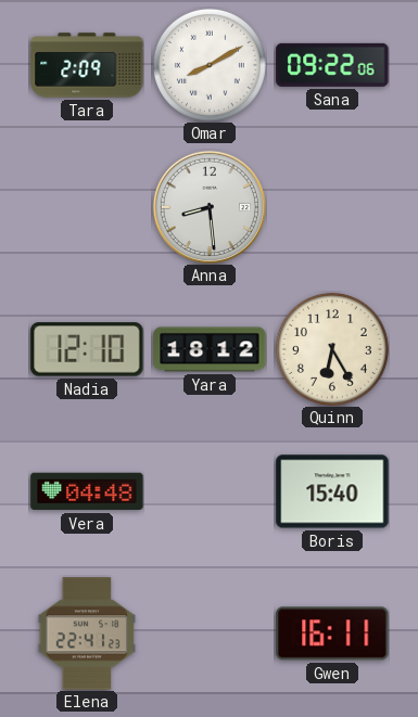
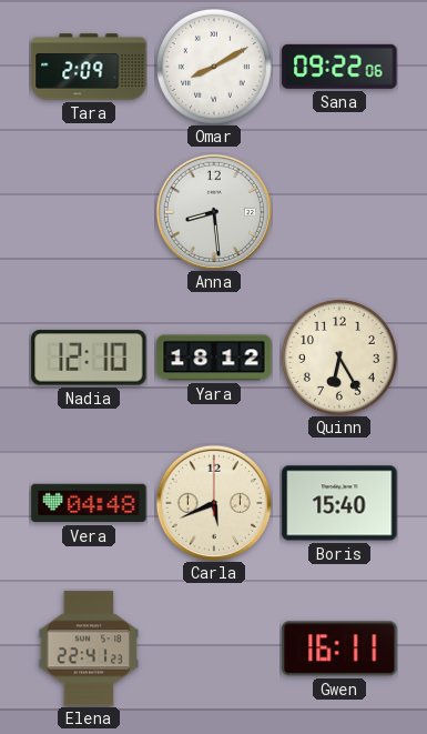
Carla: none -> 5:41 (213, 502)
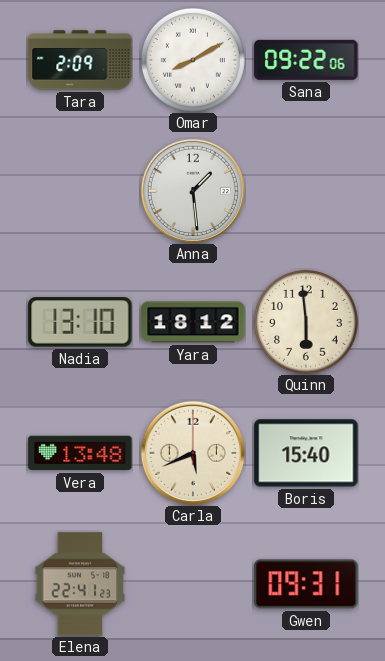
Anna: 8:29 -> 1:29 (192, 190)
Nadia: 12:10 -> 13:10 (80, 322)
Quinn: 6:25 -> 5:59 (306, 322)
Vera: 04:48 -> 13:48 (80, 453)
Gwen: 16:11 -> 09:31 (306, 584)
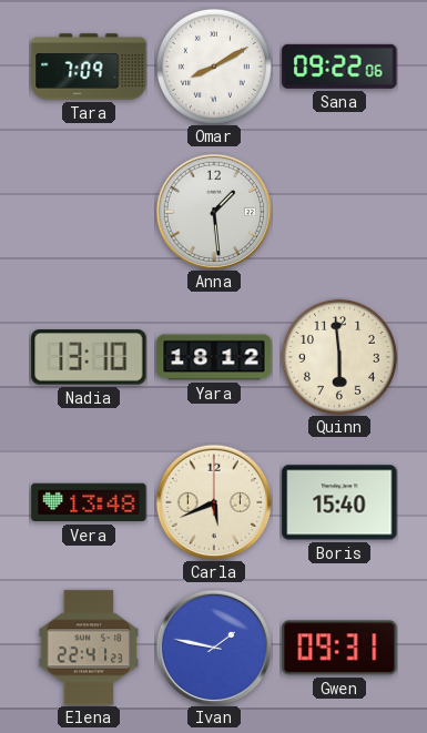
Tara: 2:09 -> 7:09 (89, 67)
Ivan: none -> 1:47 (213, 647)
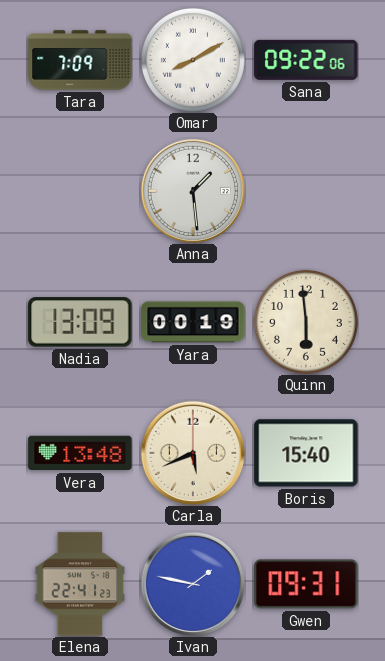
Nadia: 13:10 -> 13:09 (80, 322)
Yara: 18:12 -> 00:19 (193, 322)
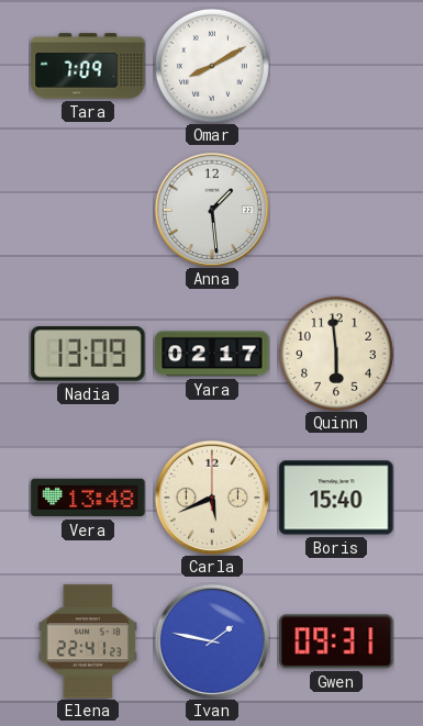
Sana: 09:22 -> none (306, 60)
Yara: 00:19 -> 02:17 (212, 354)
